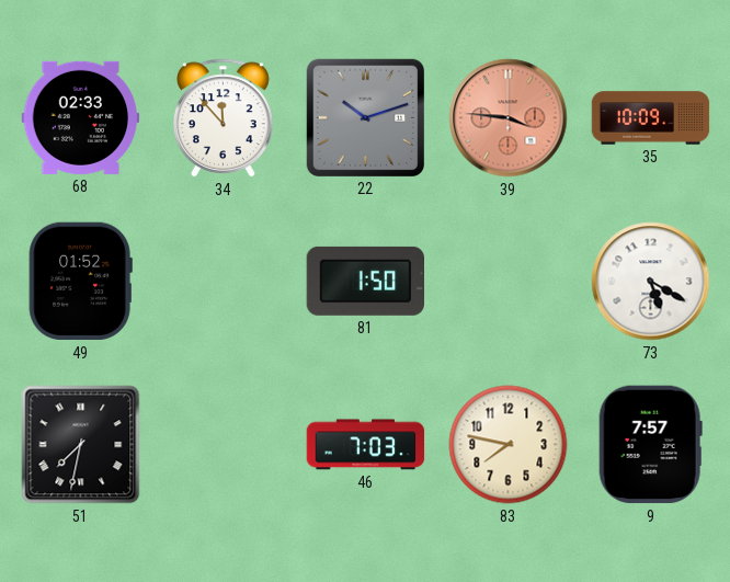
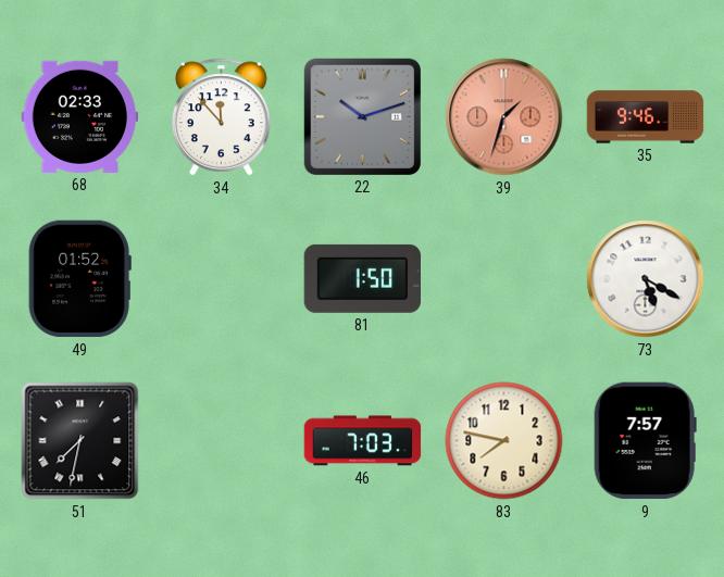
39: 3:46 -> 1:33 (504, 117)
35: 10:09 -> 9:46 (646, 117)
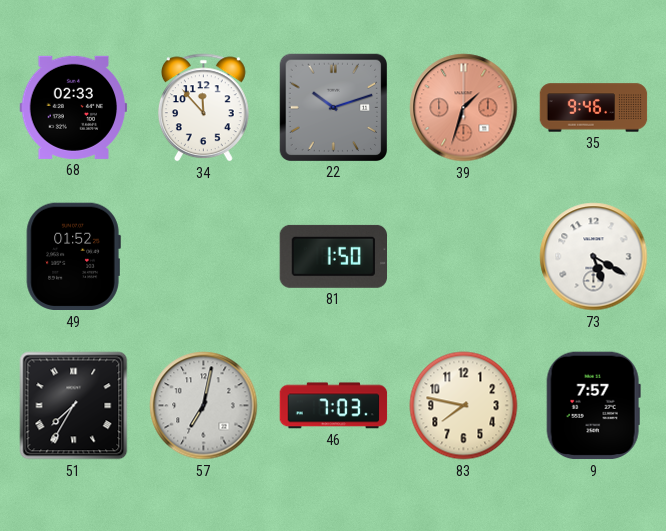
51: 7:32 -> 7:35 (74, 406)
57: none -> 7:02 (204, 406)
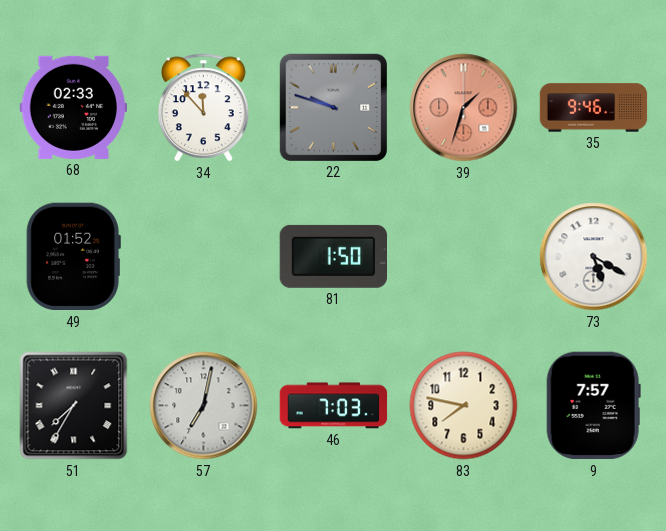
22: 10:12 -> 9:48 (333, 107)
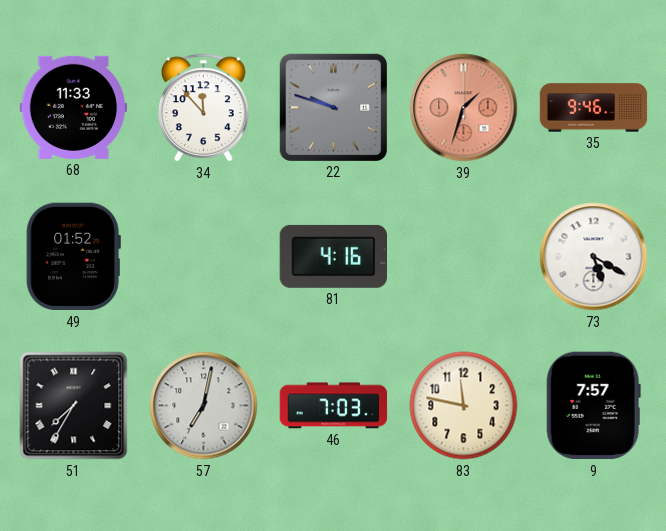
68: 02:33 -> 11:33 (74, 107)
81: 1:50 -> 4:16 (333, 256)
83: 7:47 -> 11:47 (464, 406)
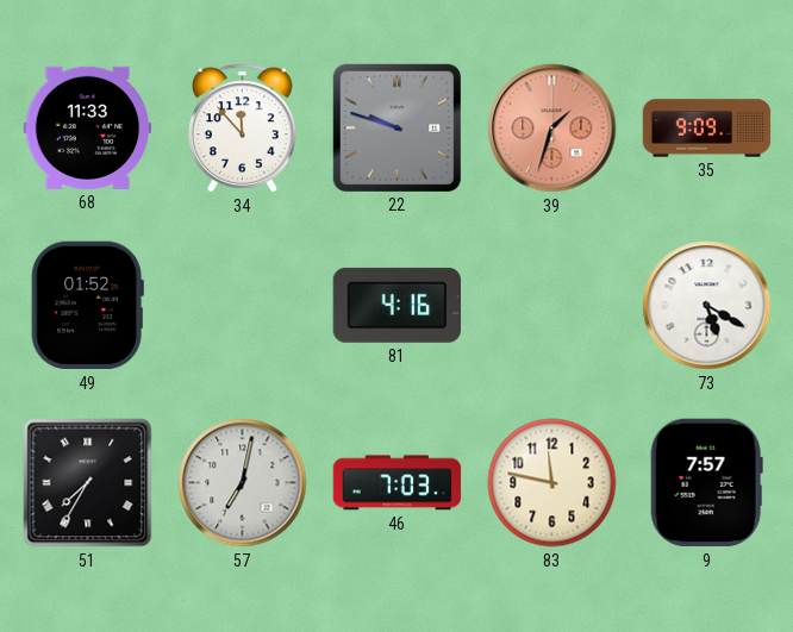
35: 9:46 -> 9:09 (707, 129)
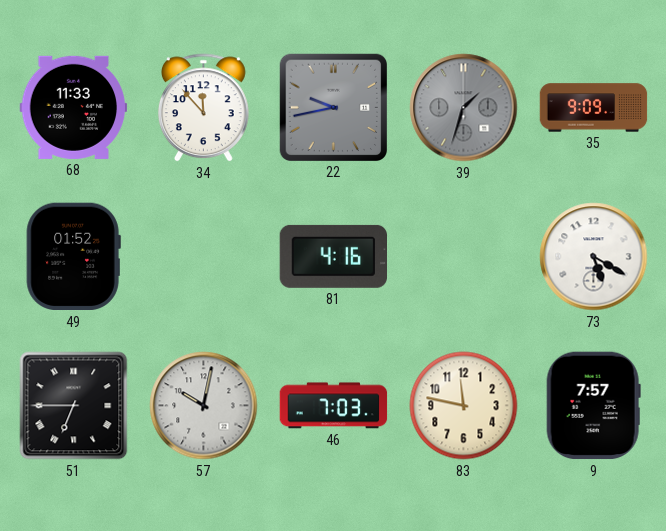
22: 9:48 -> 9:43 (333, 107)
39 dial: salmon -> grey (464, 108)
51: 7:35 -> 6:45 (74, 406)
57: 7:02 -> 10:02 (204, 406)
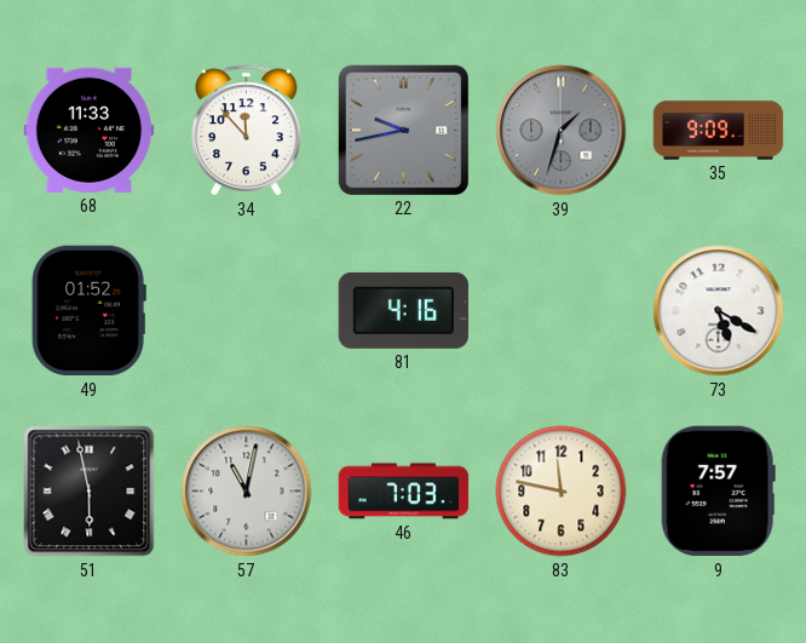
51: 6:45 -> 5:58 (90, 492)
57: 10:02 -> 11:02 (247, 492)
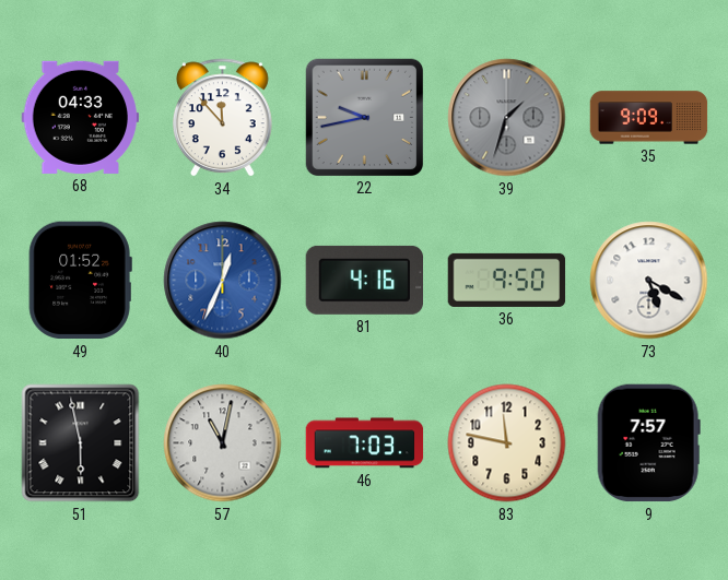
68: 11:33 -> 04:33 (81, 117)
40: none -> 12:34 (223, 281)
36: none -> 9:50 (507, 280)
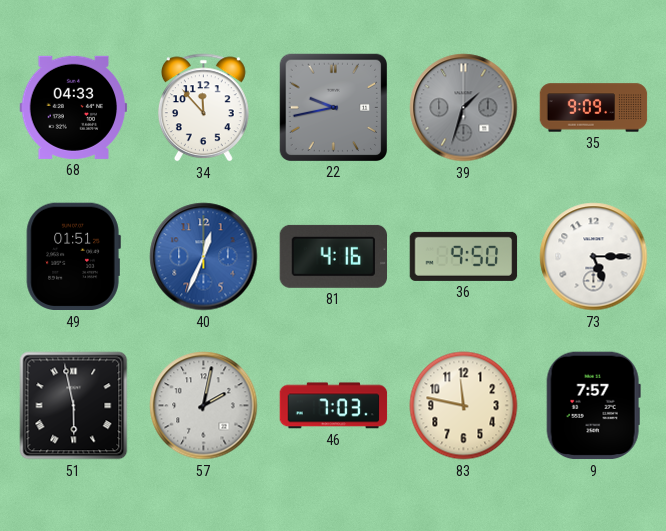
49: 01:52 -> 01:51 (73, 257)
73: 5:20 -> 5:15 (594, 257)
57: 11:02 -> 2:02 (204, 406)
